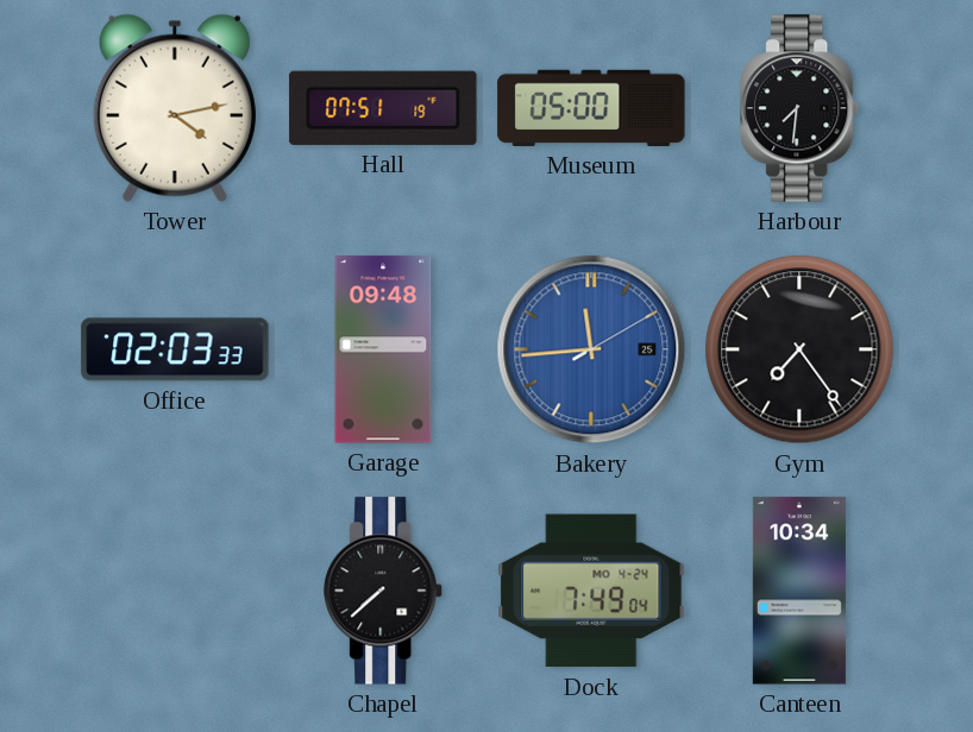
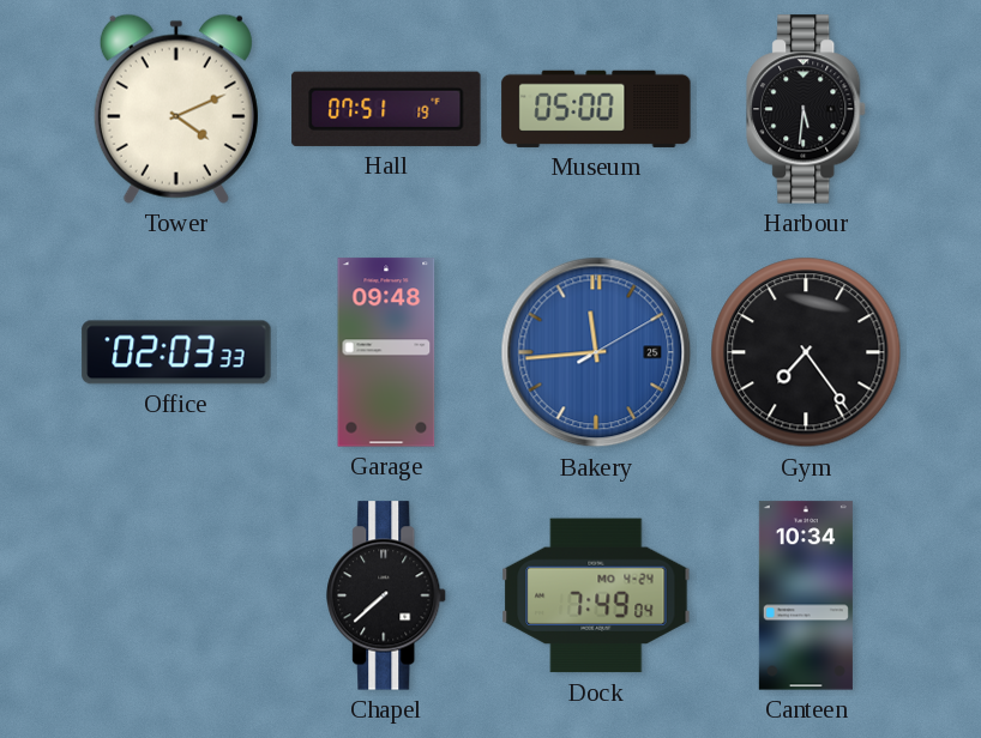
Tower: 4:13 -> 4:11 (176, 109)
Harbour: 7:31 -> 5:31 (807, 109)
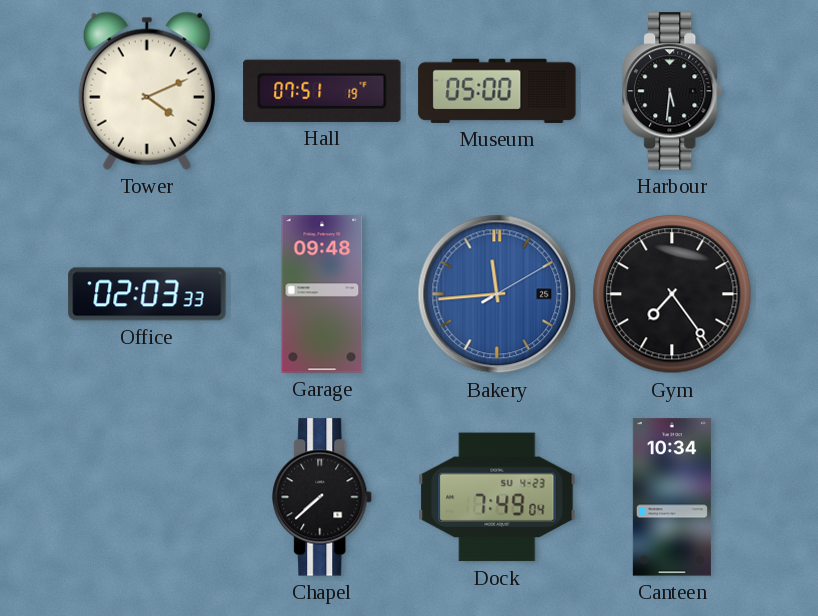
Dock date: MO 4-24 -> SU 4-23 (497, 497)
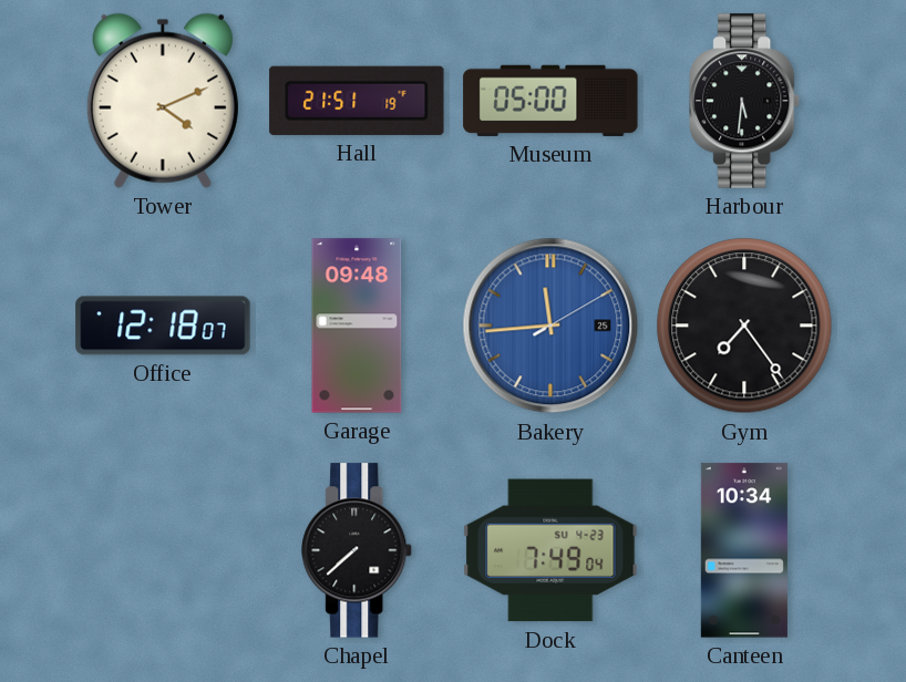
Hall: 07:51 -> 21:51 (357, 101)
Office: 02:03 -> 12:18 (163, 325)
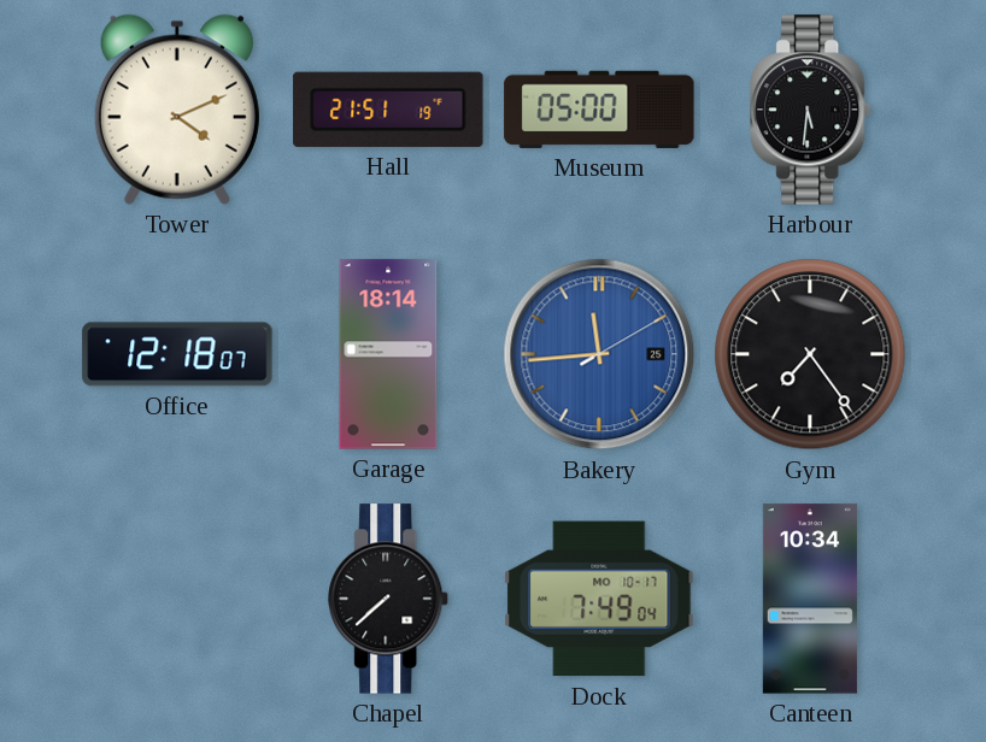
Garage: 09:48 -> 18:14 (388, 354)
Dock date: SU 4-23 -> MO 10-17 (599, 599)
